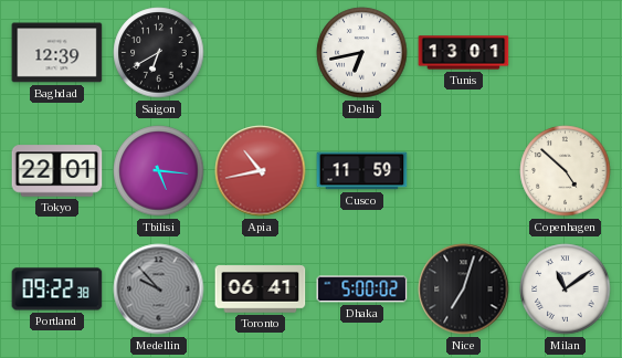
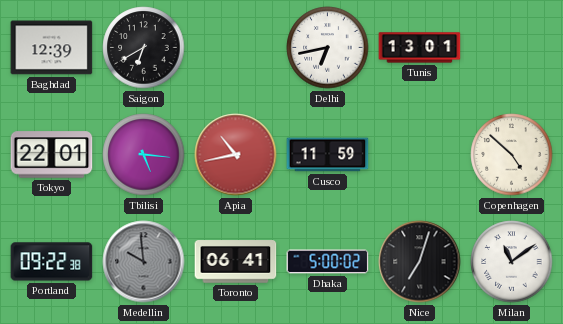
Medellin: 9:53 -> 9:59 (144, 262)
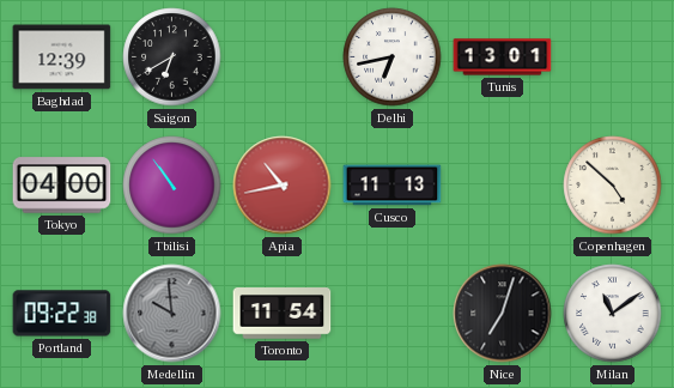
Tokyo: 22:01 -> 04:00 (62, 186)
Tbilisi: 5:16 -> 10:54 (172, 186)
Cusco: 11:59 -> 11:13 (393, 186)
Toronto: 06:41 -> 11:54 (283, 314)
Dhaka: 5:00 -> none (328, 262)
